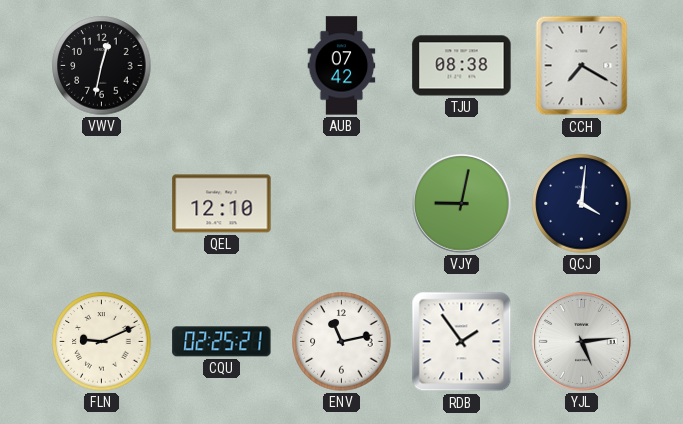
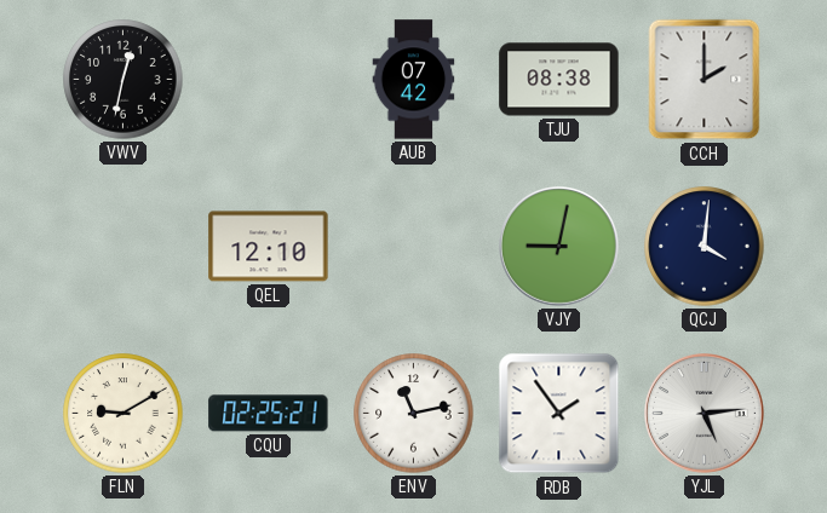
CCH: 7:20 -> 2:00 (705, 80)
FLN: 9:11 -> 9:10 (124, 414)
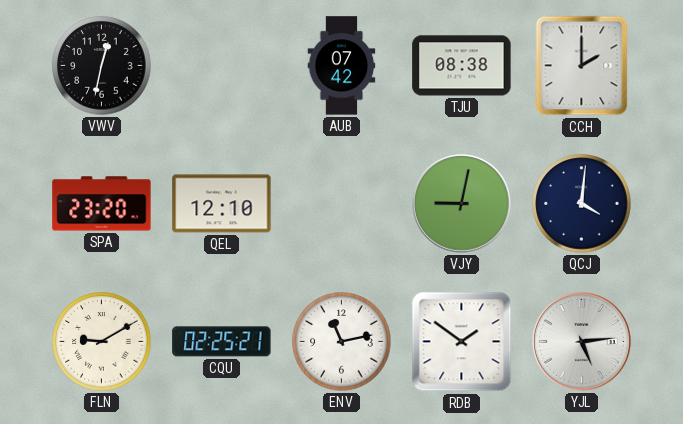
SPA: none -> 23:20 (102, 204)
RDB: 1:54 -> 1:51 (462, 342)
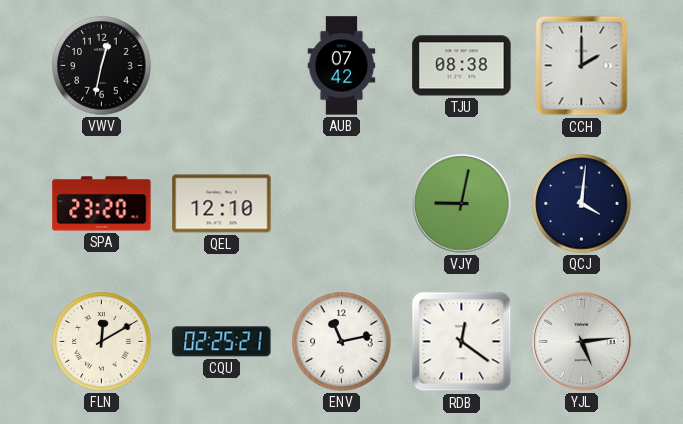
FLN: 9:10 -> 12:10 (102, 342)
RDB: 1:51 -> 12:21 (462, 342)
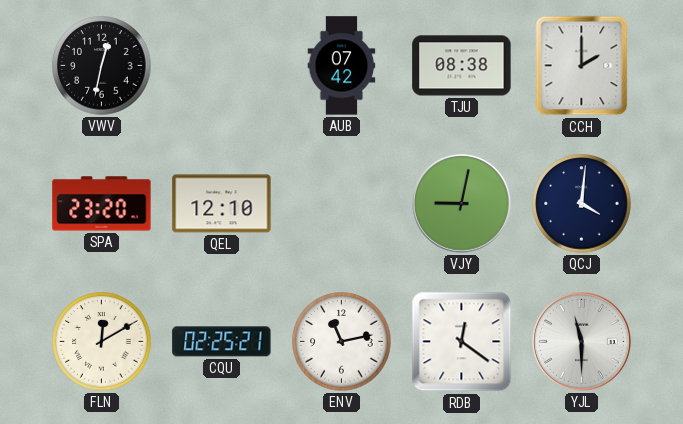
YJL: 5:14 -> 11:30 (582, 342)
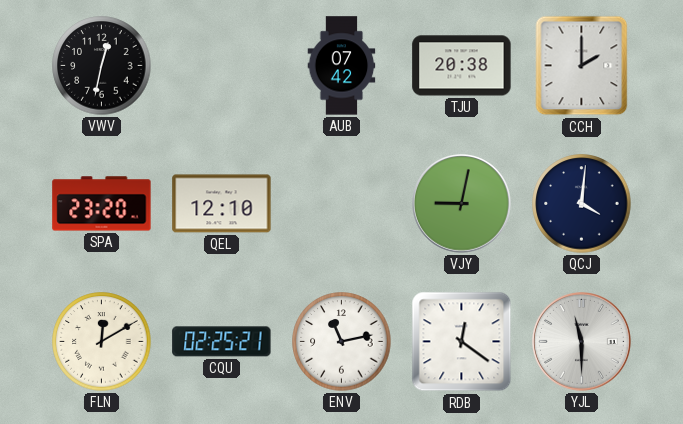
TJU: 08:38 -> 20:38 (462, 66)
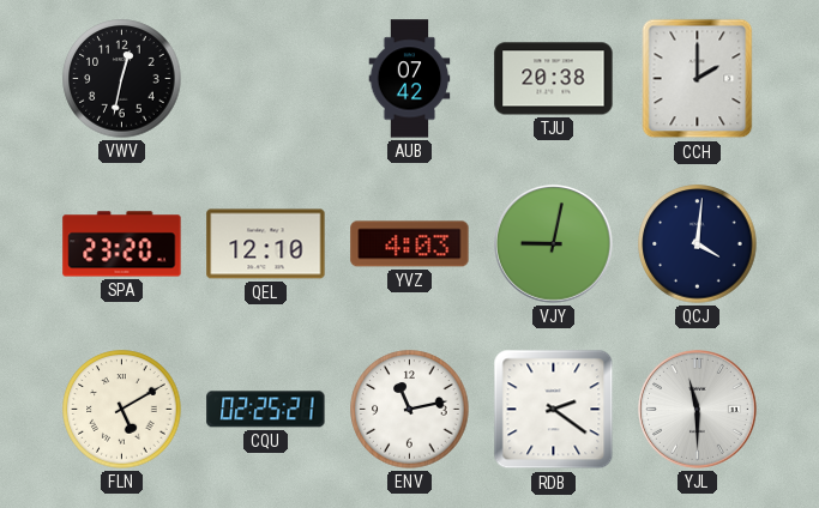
YVZ: none -> 4:03 (410, 244)
FLN: 12:10 -> 5:10 (122, 410)
RDB: 12:21 -> 2:21 (554, 410)
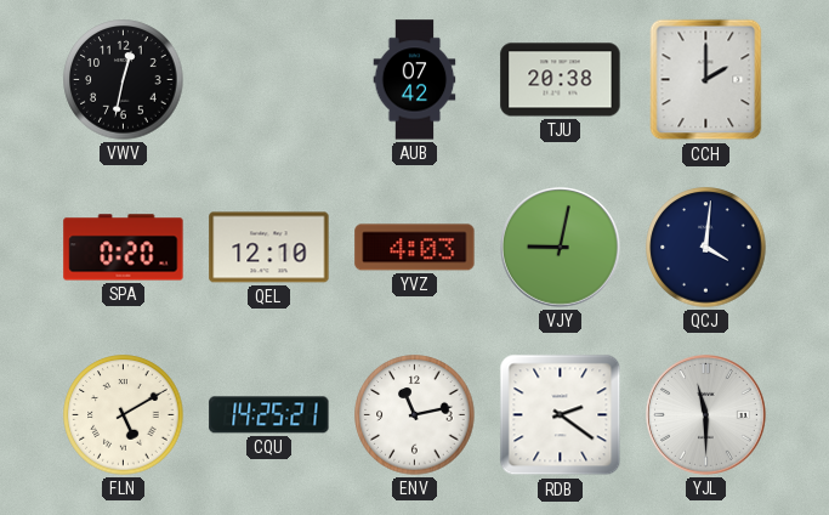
SPA: 23:20 -> 0:20 (124, 248)
CQU: 02:25 -> 14:25 (269, 415)
